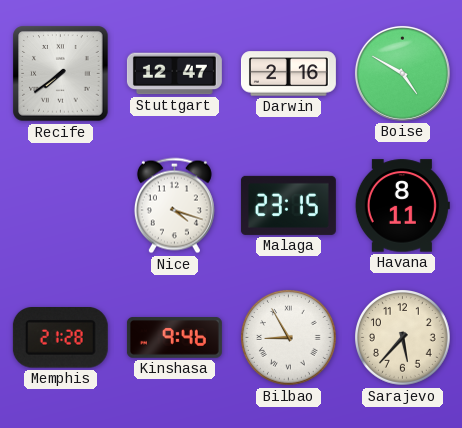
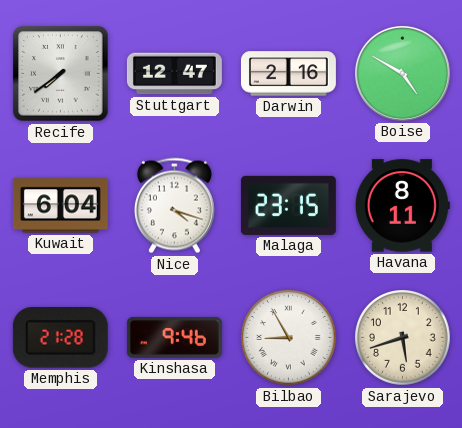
Kuwait: none -> 6:04 (60, 206)
Sarajevo: 5:37 -> 5:42 (403, 338)
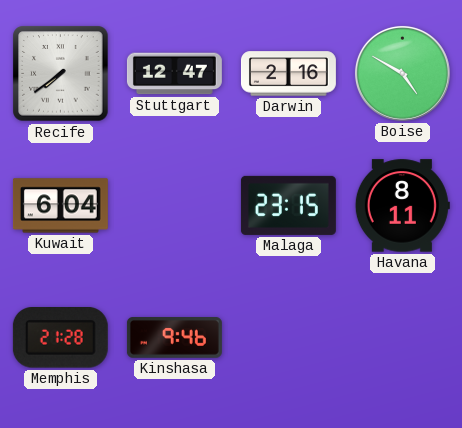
Nice: 4:18 -> none (174, 206)
Bilbao: 8:55 -> none (289, 338)
Sarajevo: 5:42 -> none (403, 338)
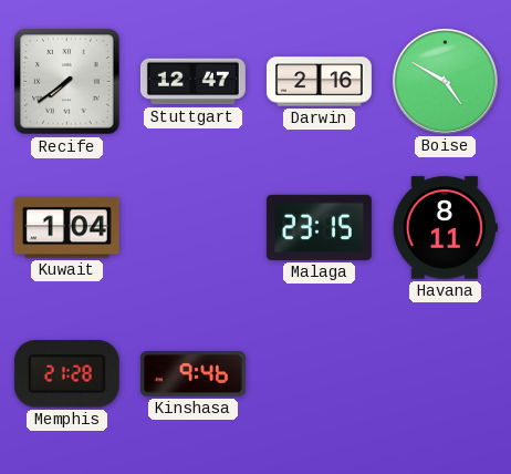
Kuwait: 6:04 -> 1:04 (66, 228)
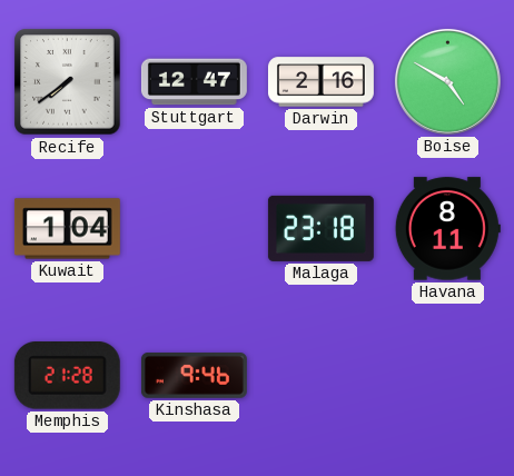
Malaga: 23:15 -> 23:18 (320, 228)
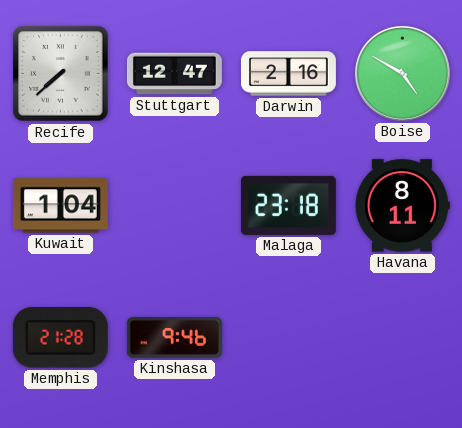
Recife: 7:39 -> 7:38 (61, 74)
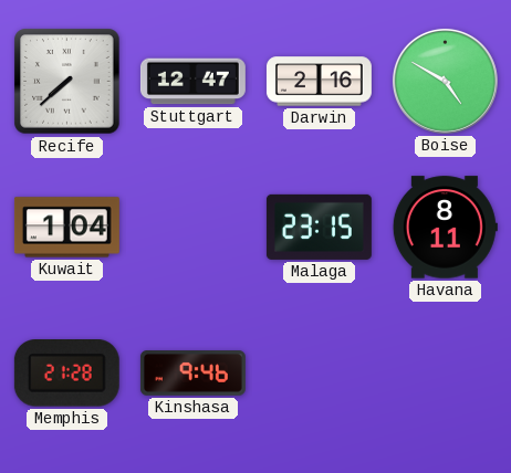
Malaga: 23:18 -> 23:15 (319, 227)
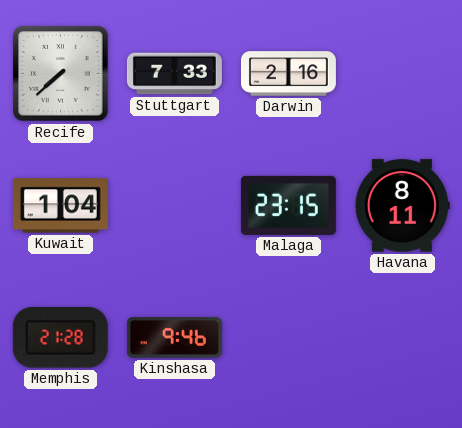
Stuttgart: 12:47 -> 7:33 (174, 74)
Boise: 4:50 -> none (445, 81)
